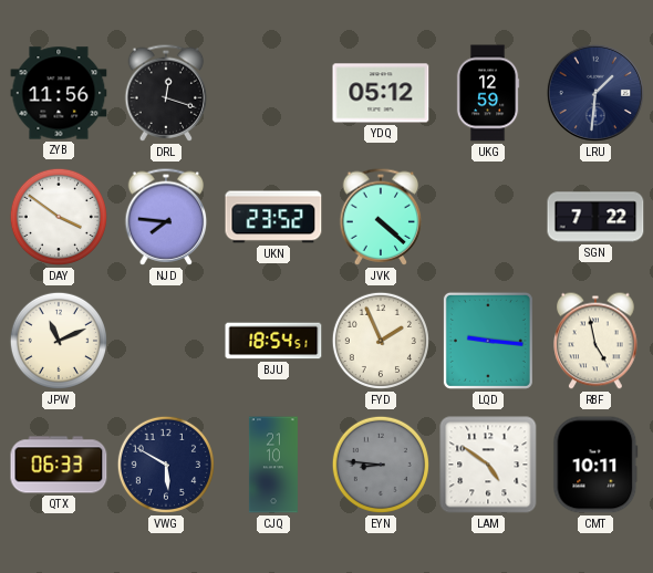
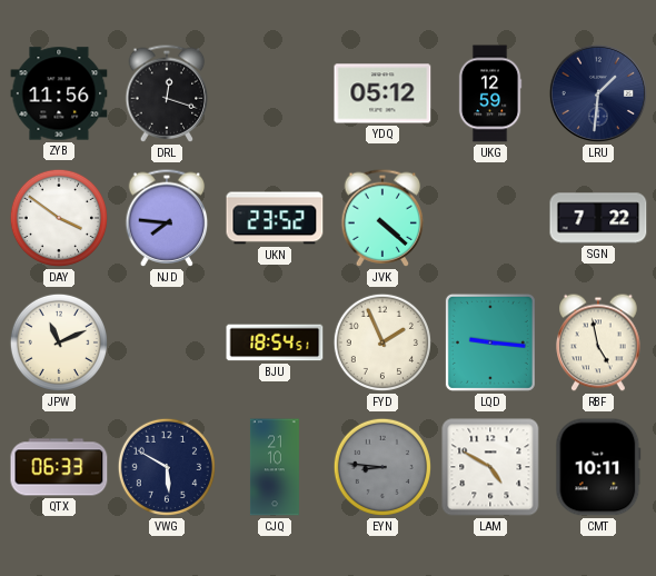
LAM: 4:51 -> 4:50 (490, 467)
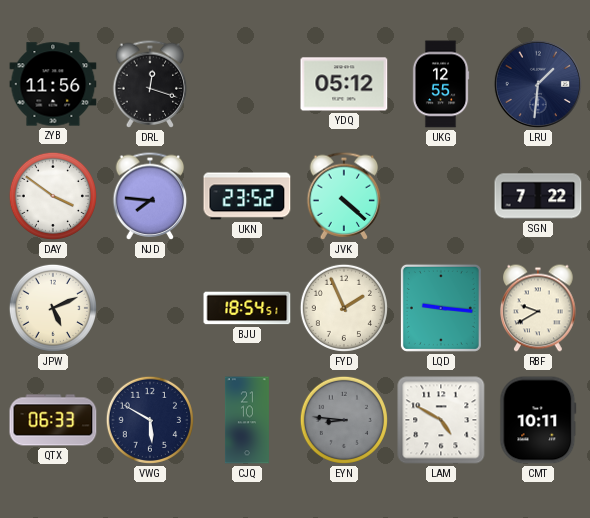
UKG: 12:59 -> 12:55 (441, 84)
JPW: 11:11 -> 5:11 (53, 308)
RBF: 4:58 -> 9:40 (538, 308)
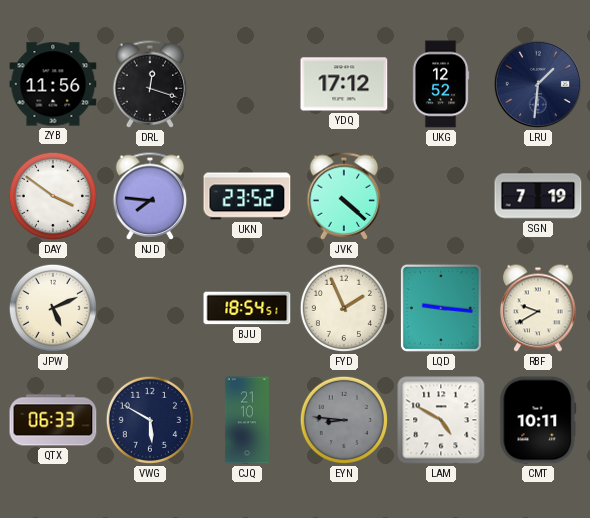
YDQ: 05:12 -> 17:12 (344, 84)
UKG: 12:55 -> 12:52 (441, 84)
SGN: 7:22 -> 7:19 (538, 196)
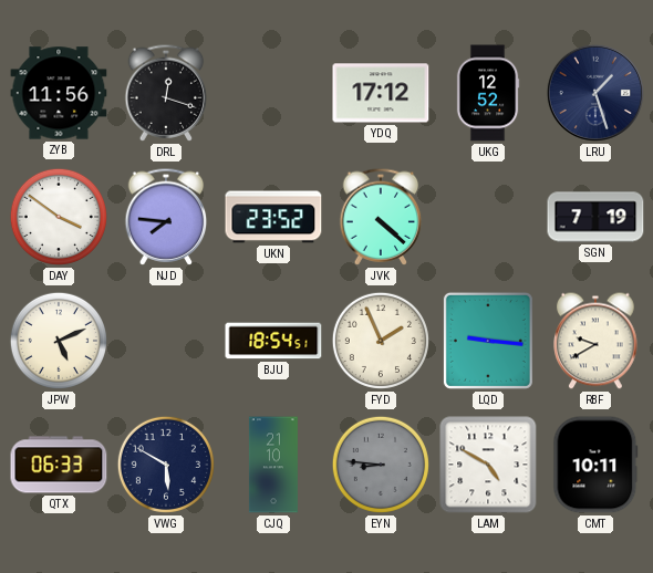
LRU: 1:31 -> 1:27 (595, 93)
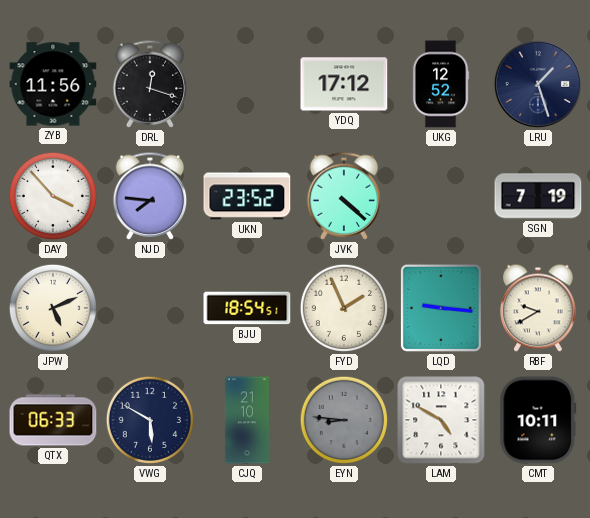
DAY: 3:51 -> 3:53 (53, 196)
